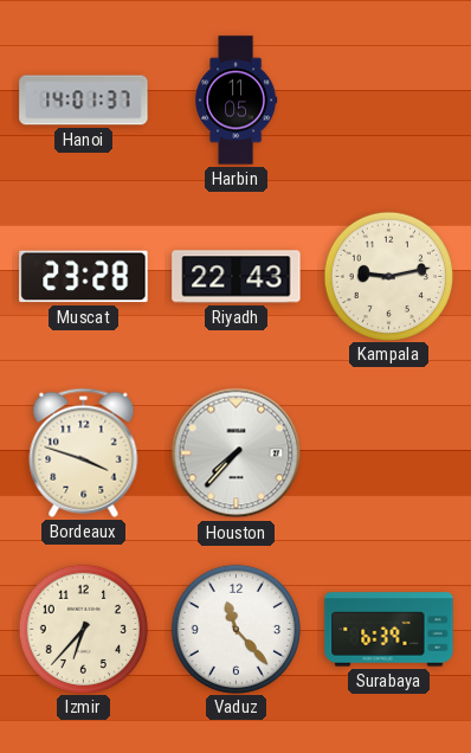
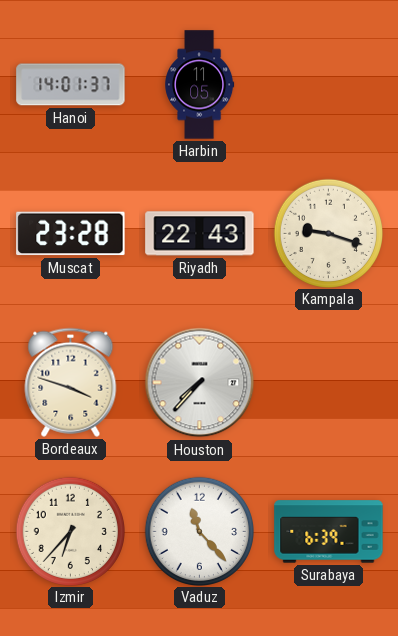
Kampala: 9:13 -> 9:18 (328, 233)
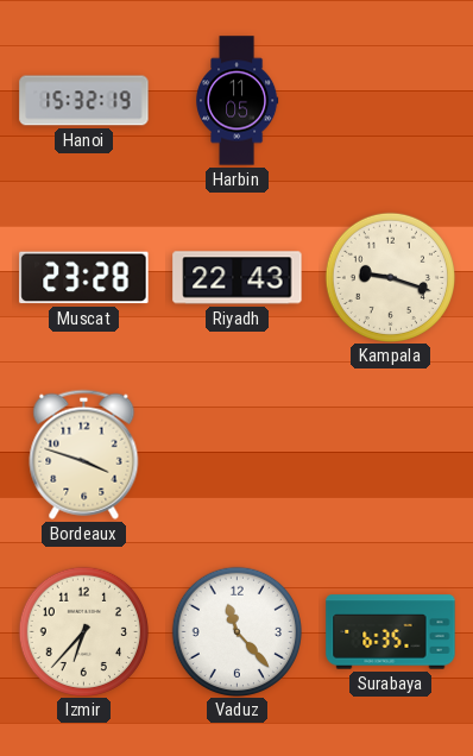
Hanoi: 14:01 -> 15:32 (84, 101)
Houston: 7:37 -> none (200, 383)
Surabaya: 6:39 -> 6:35 (391, 632)
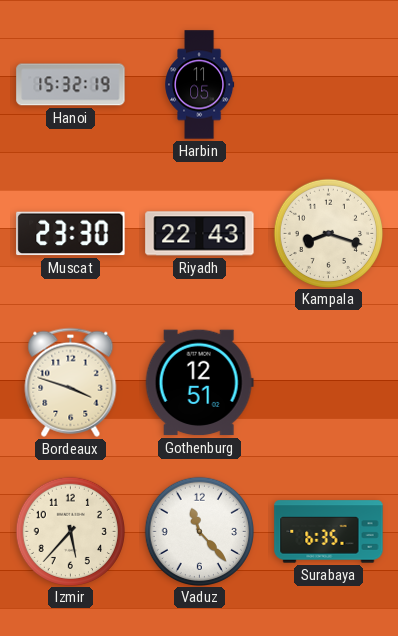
Muscat: 23:28 -> 23:30 (71, 234)
Kampala: 9:18 -> 8:18 (328, 233)
Gothenburg: none -> 12:51 (199, 383)
Izmir: 6:37 -> 5:37 (70, 531)
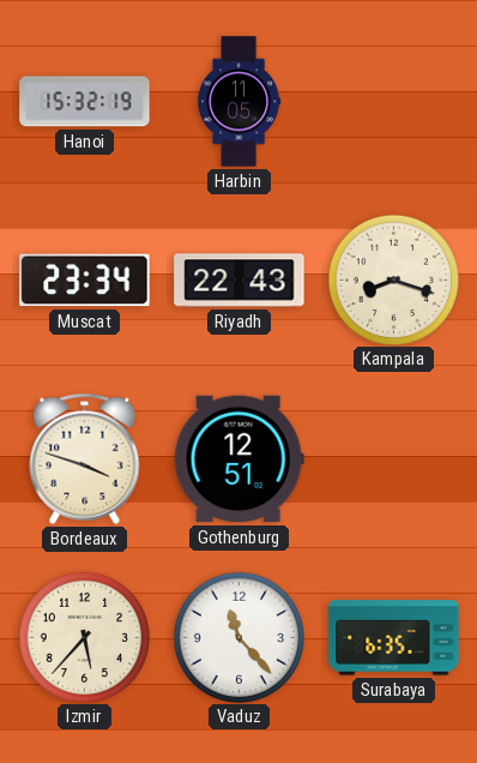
Muscat: 23:30 -> 23:34 (85, 281)
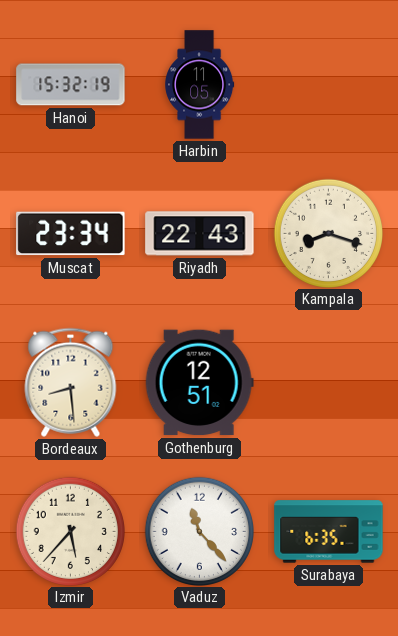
Bordeaux: 3:48 -> 8:29 (71, 382)
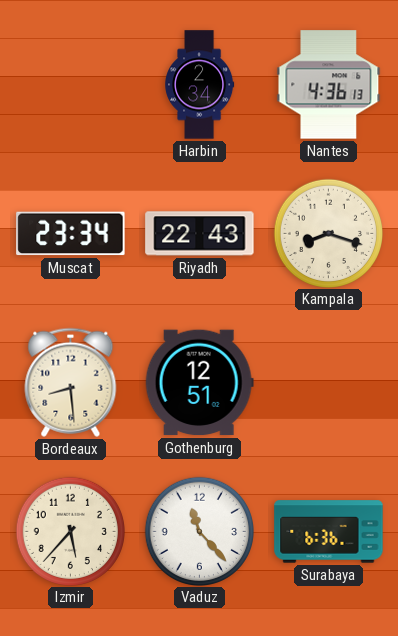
Hanoi: 15:32 -> none (71, 85)
Harbin: 11:05 -> 2:34 (200, 85)
Nantes: none -> 4:36 (329, 85)
Surabaya: 6:35 -> 6:36 (329, 532)
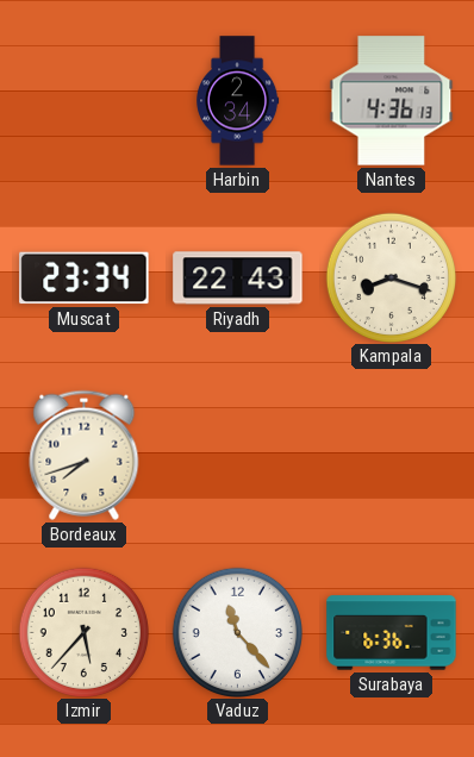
Bordeaux: 8:29 -> 7:42 (85, 455)
Gothenburg: 12:51 -> none (199, 383)
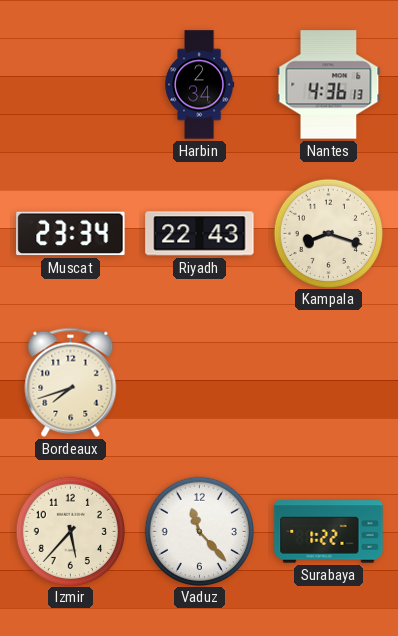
Surabaya: 6:36 -> 1:22 (329, 532)
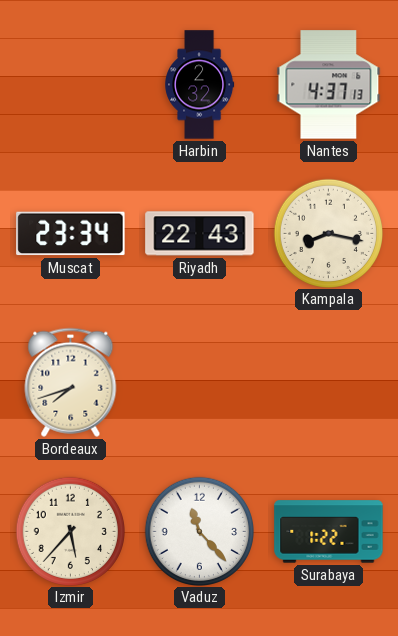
Harbin: 2:34 -> 2:32 (200, 85)
Nantes: 4:36 -> 4:37 (329, 85)
Kampala: 8:18 -> 8:17 (328, 233)
